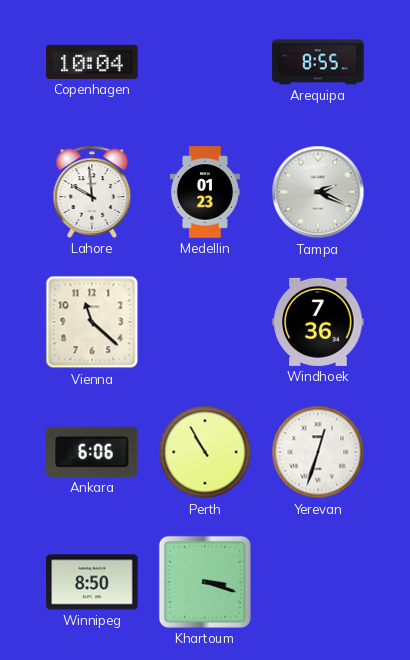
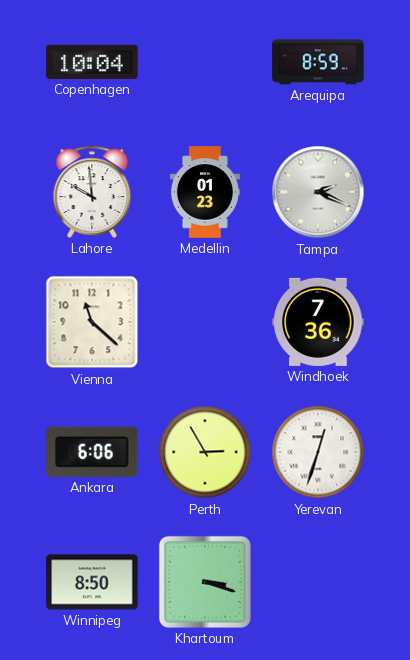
Arequipa: 8:55 -> 8:59 (318, 62)
Perth: 10:55 -> 2:55 (205, 452)
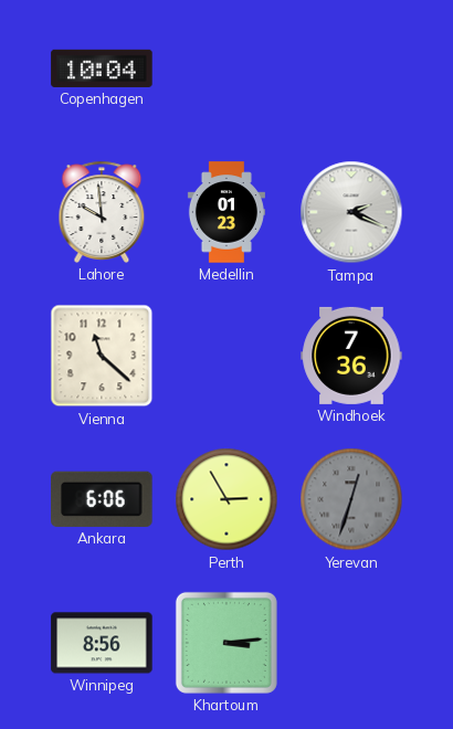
Arequipa: 8:59 -> none (318, 62)
Yerevan dial: white -> grey (351, 499)
Winnipeg: 8:50 -> 8:56 (102, 643)
Khartoum: 3:18 -> 3:14 (227, 643)
